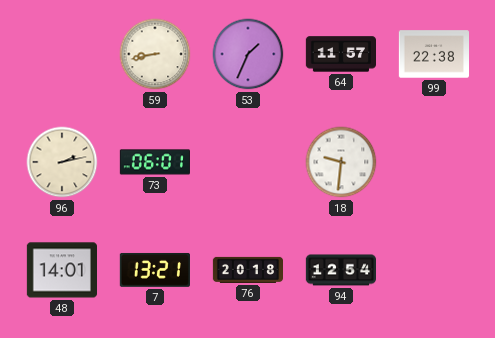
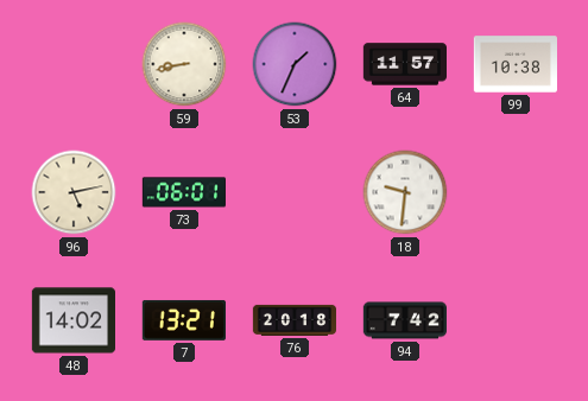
99: 22:38 -> 10:38 (514, 64)
96: 2:13 -> 5:13 (74, 192)
48: 14:01 -> 14:02 (72, 320)
94: 12:54 -> 7:42 (404, 320)
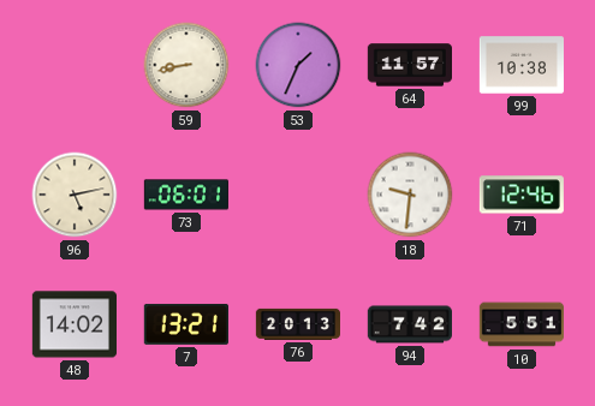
71: none -> 12:46 (522, 195)
76: 20:18 -> 20:13 (297, 324)
10: none -> 5:51 (520, 324)
